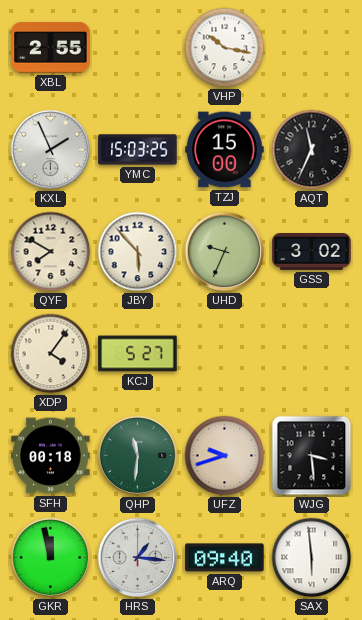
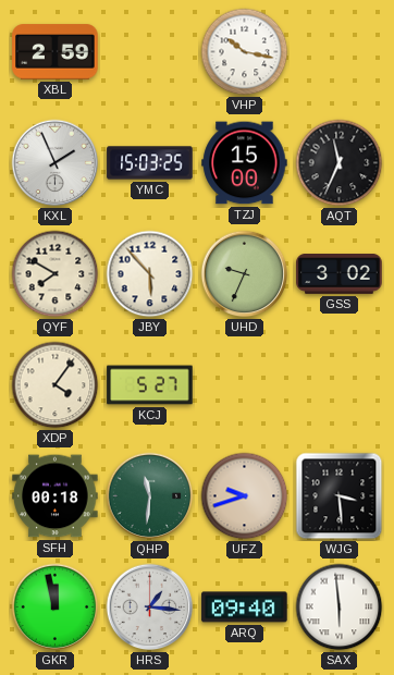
XBL: 2:55 -> 2:59 (56, 52)
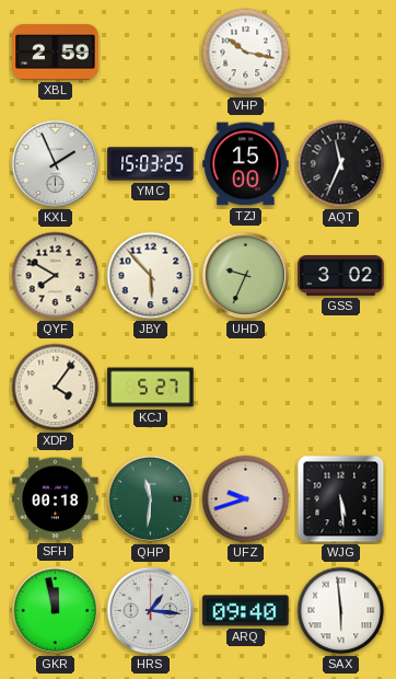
WJG: 3:29 -> 5:29 (341, 499)
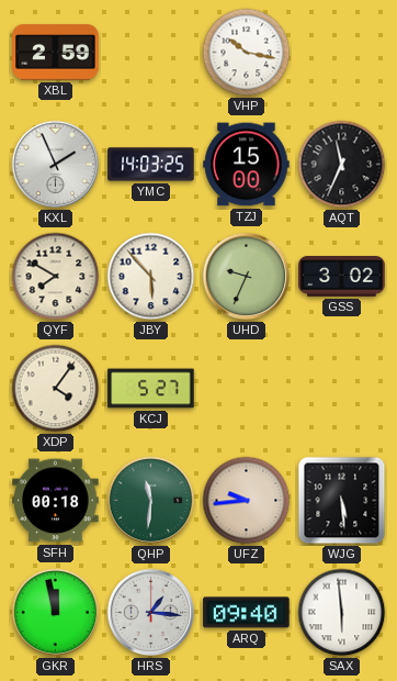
YMC: 15:03 -> 14:03 (151, 165)
UFZ: 9:42 -> 9:44 (247, 501)
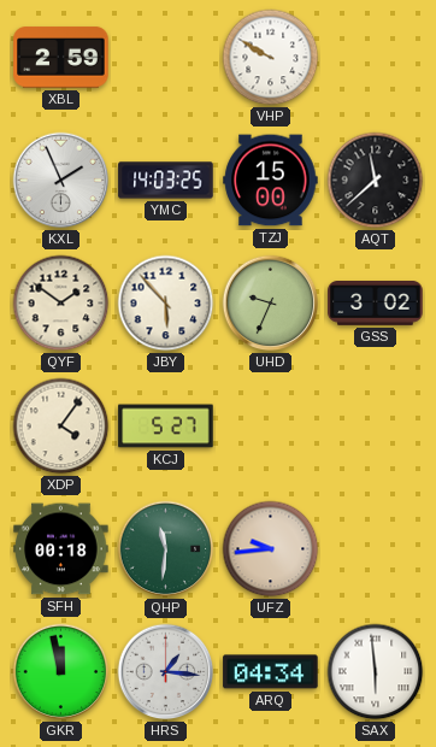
VHP: 10:17 -> 9:50 (271, 58)
AQT: 11:34 -> 11:38 (376, 181)
QYF: 7:50 -> 1:51 (61, 304)
WJG: 5:29 -> none (342, 501)
ARQ: 09:40 -> 04:34 (271, 672)
